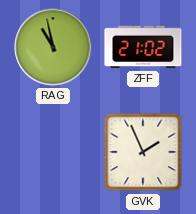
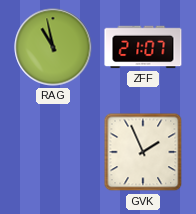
ZFF: 21:02 -> 21:07 (143, 47)
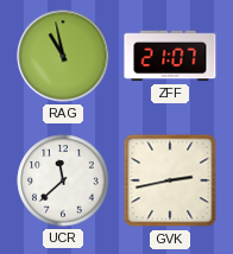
UCR: none -> 11:38 (63, 180)
GVK: 1:56 -> 2:43 (170, 180)
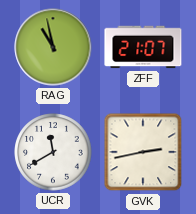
UCR: 11:38 -> 11:40 (53, 152)
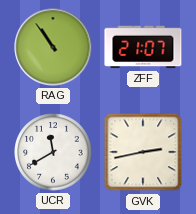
RAG: 10:58 -> 10:54 (53, 47)
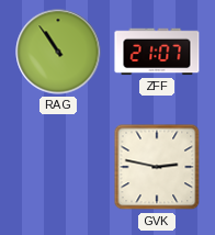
UCR: 11:40 -> none (53, 152)
GVK: 2:43 -> 2:47 (157, 167)
